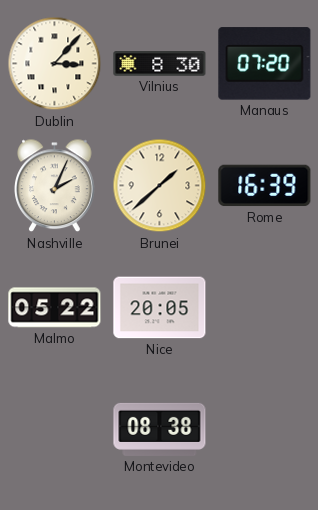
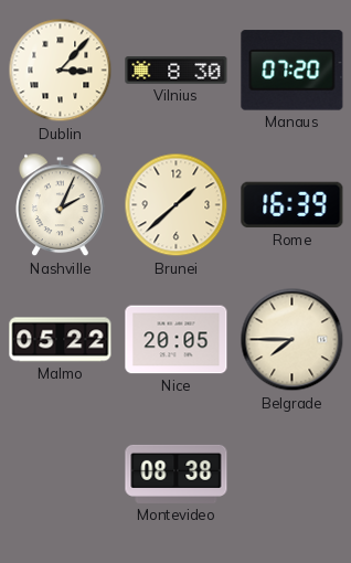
Belgrade: none -> 7:45 (292, 340)
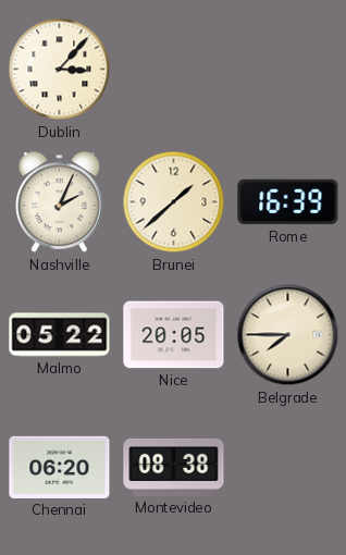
Vilnius: 8:30 -> none (177, 71)
Manaus: 07:20 -> none (292, 71)
Chennai: none -> 06:20 (60, 467)
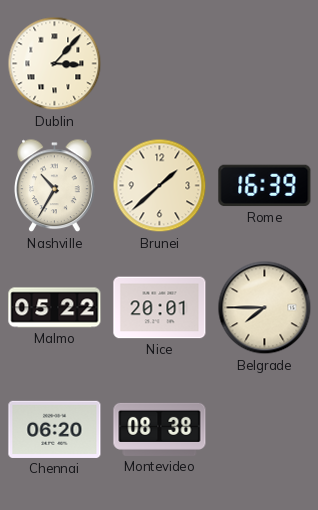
Nashville: 2:04 -> 10:35 (55, 186)
Nice: 20:05 -> 20:01 (160, 308)
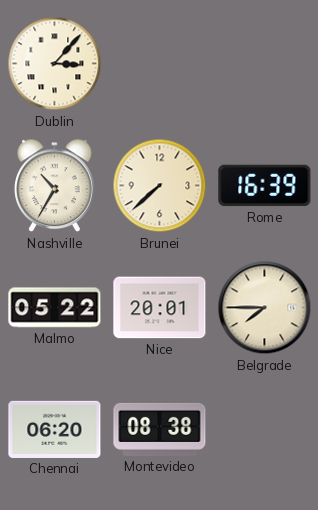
Brunei: 1:38 -> 7:38 (160, 186)
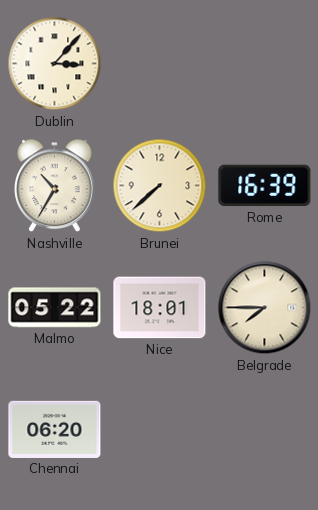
Nice: 20:01 -> 18:01 (160, 308)
Montevideo: 08:38 -> none (160, 429)
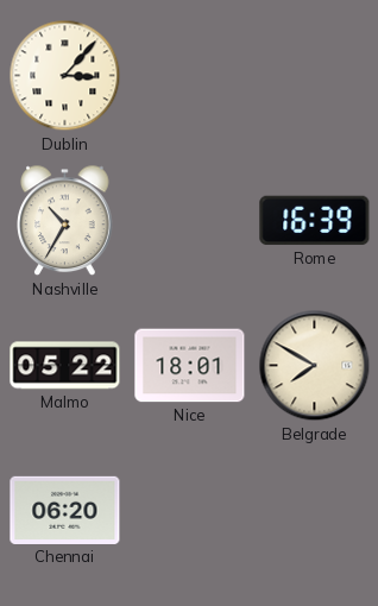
Brunei: 7:38 -> none (160, 186)
Belgrade: 7:45 -> 7:50 (315, 366)
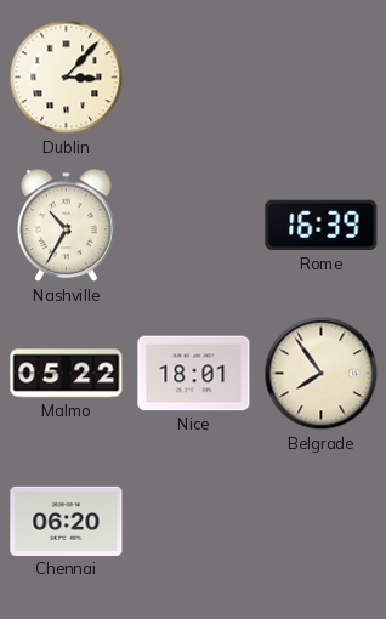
Belgrade: 7:50 -> 7:54 (322, 374)
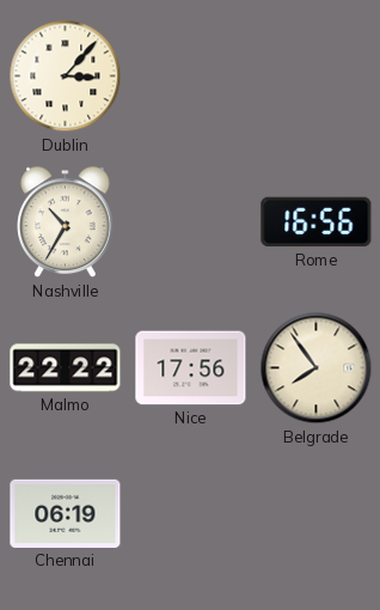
Rome: 16:39 -> 16:56 (317, 222)
Malmo: 05:22 -> 22:22 (66, 368)
Nice: 18:01 -> 17:56 (191, 368)
Chennai: 06:20 -> 06:19 (66, 513)
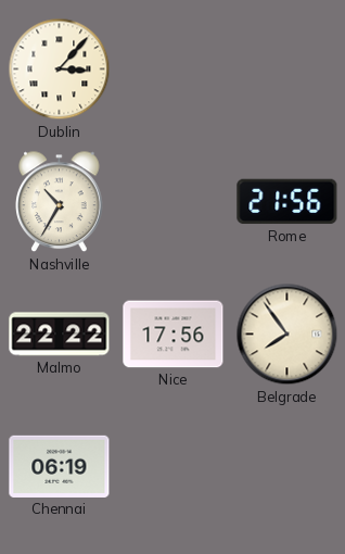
Rome: 16:56 -> 21:56 (287, 202)
